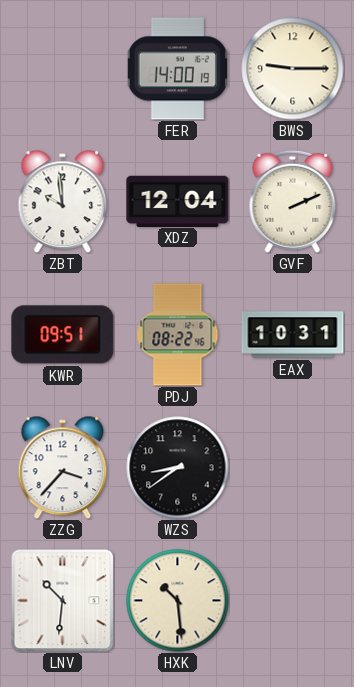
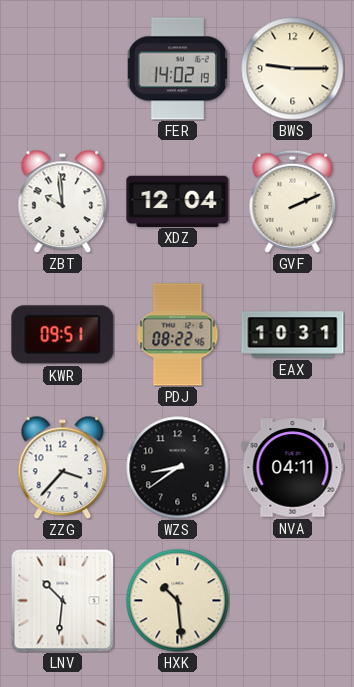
FER: 14:00 -> 14:02 (177, 69)
NVA: none -> 04:11 (293, 468)
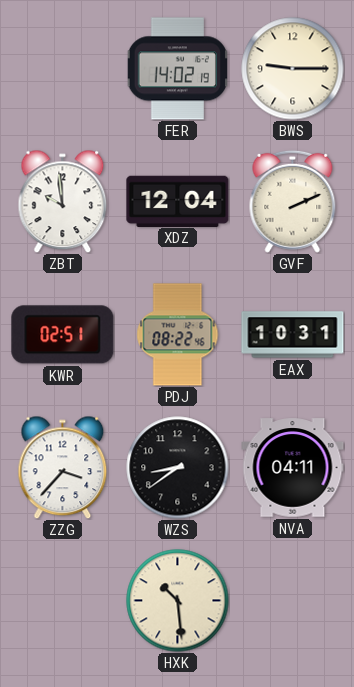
KWR: 09:51 -> 02:51 (63, 335)
LNV: 10:31 -> none (62, 600)
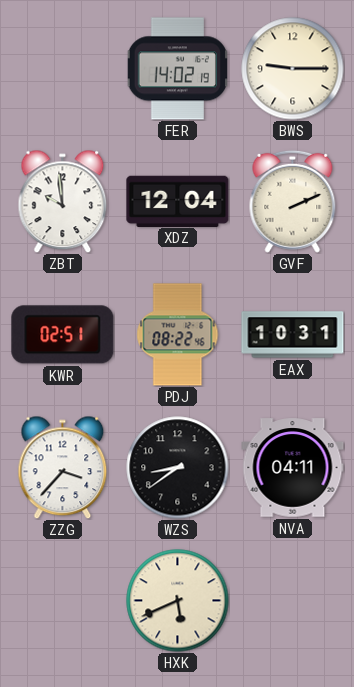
HXK: 10:29 -> 5:41 (178, 601)
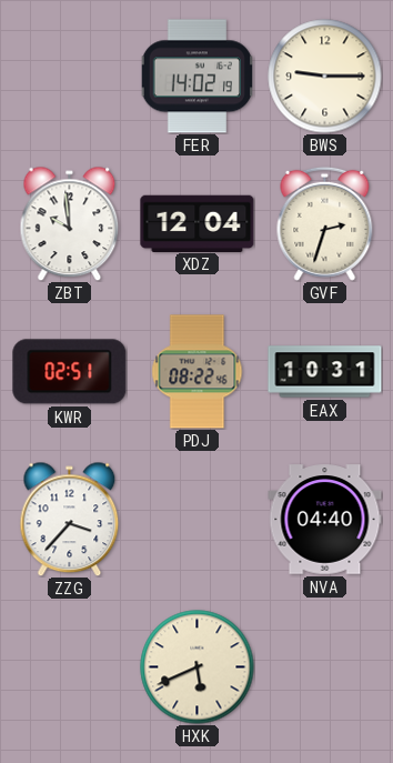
GVF: 2:11 -> 2:33 (325, 223)
WZS: 8:39 -> none (178, 468)
NVA: 04:11 -> 04:40 (325, 520)
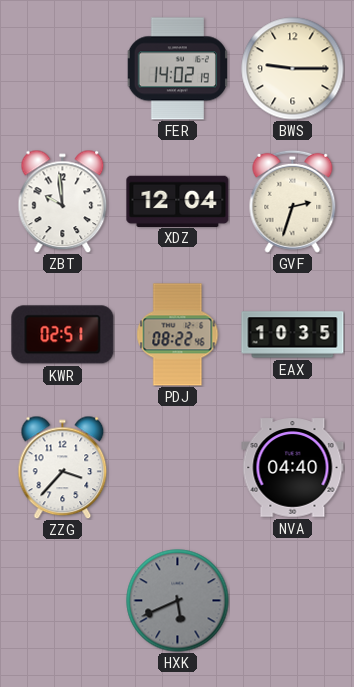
EAX: 10:31 -> 10:35 (293, 335)
HXK dial: cream -> grey (178, 601)
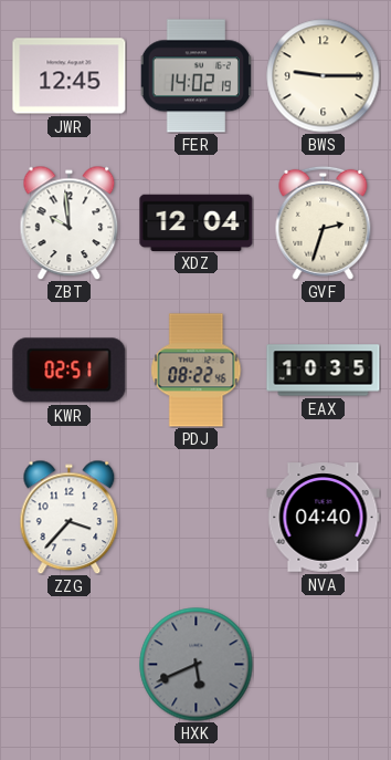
JWR: none -> 12:45 (70, 76)
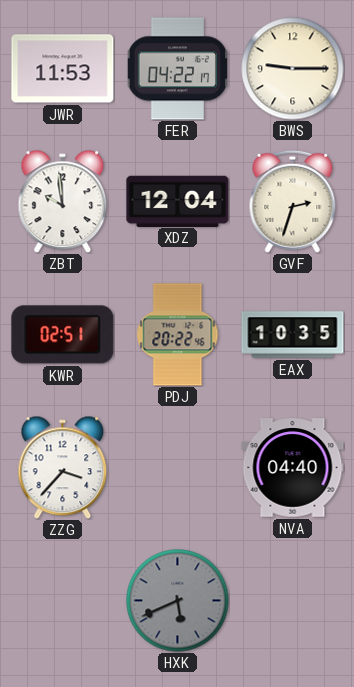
JWR: 12:45 -> 11:53 (63, 69)
FER: 14:02 -> 04:22 (177, 69)
PDJ: 08:22 -> 20:22 (178, 335)
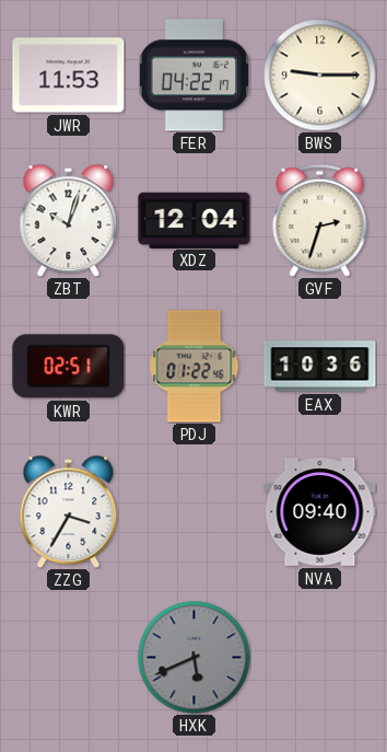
ZBT: 9:59 -> 10:03 (69, 220)
PDJ: 20:22 -> 01:22 (195, 367)
EAX: 10:35 -> 10:36 (320, 367)
ZZG: 3:37 -> 3:35 (69, 511)
NVA: 04:40 -> 09:40 (320, 512)
